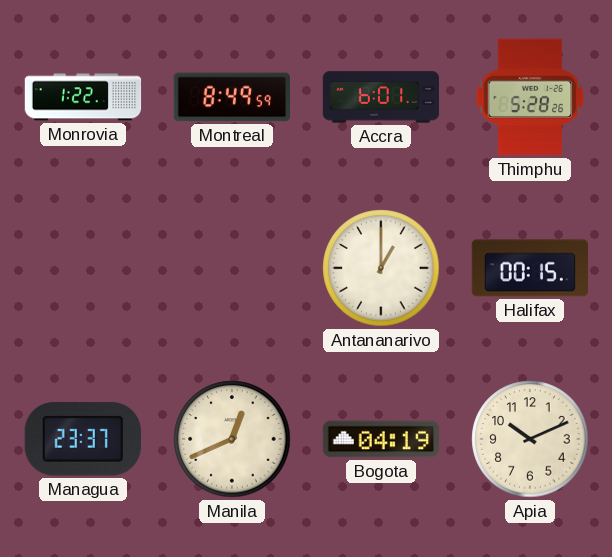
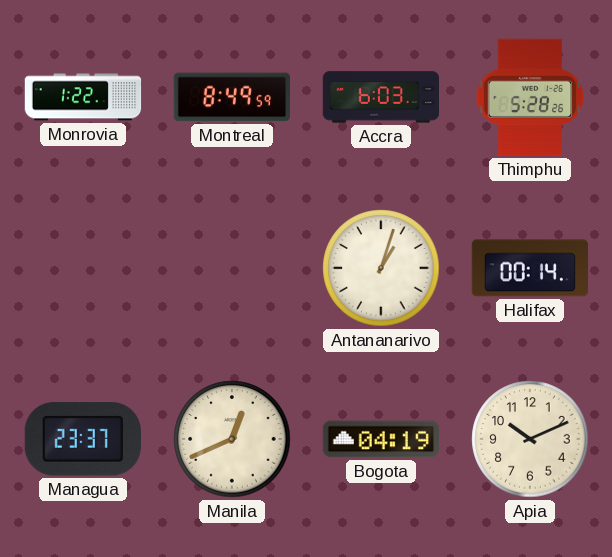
Accra: 6:01 -> 6:03 (381, 97)
Antananarivo: 1:00 -> 1:03 (381, 268)
Halifax: 00:15 -> 00:14 (529, 268)
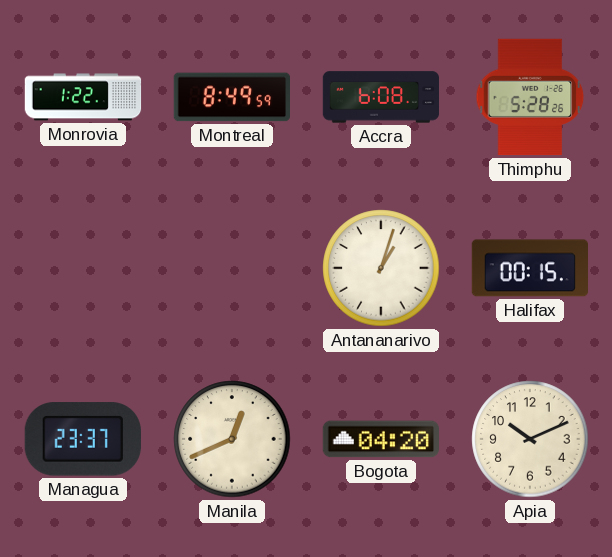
Accra: 6:03 -> 6:08 (381, 97)
Halifax: 00:14 -> 00:15 (529, 268)
Bogota: 04:19 -> 04:20 (380, 439)
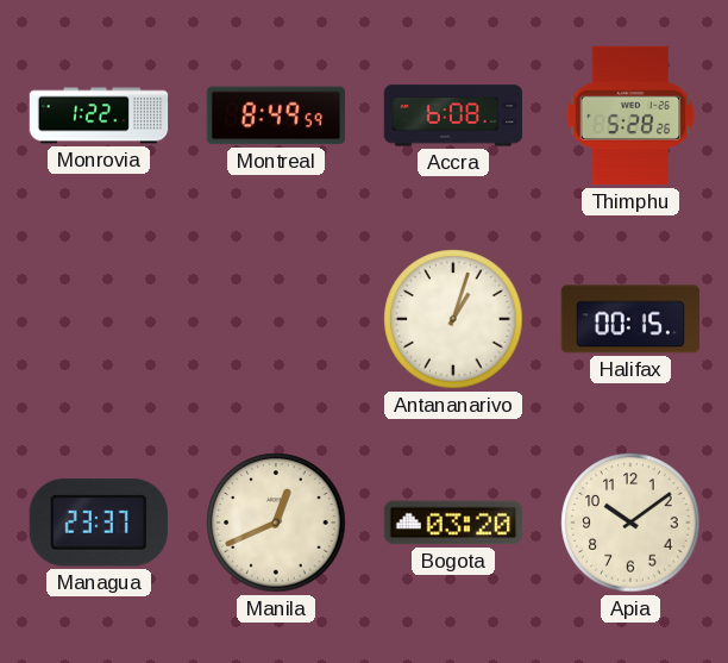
Bogota: 04:20 -> 03:20 (452, 523)
Apia: 10:11 -> 10:09 (630, 523)
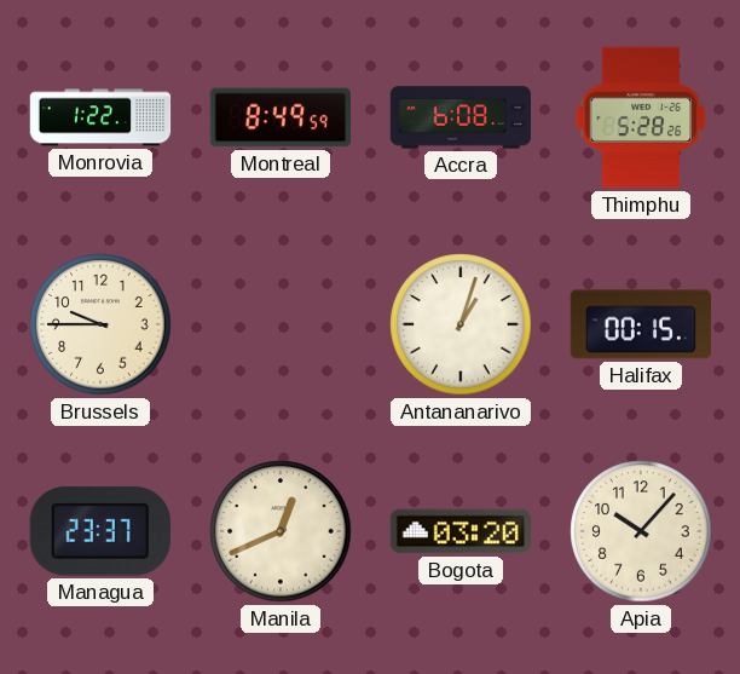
Brussels: none -> 9:45 (100, 324)
Apia: 10:09 -> 10:07 (641, 531)
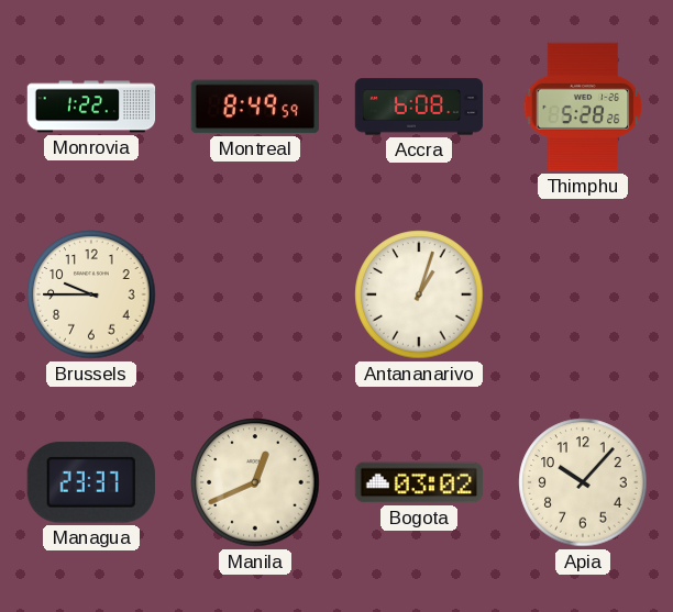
Halifax: 00:15 -> none (640, 324)
Bogota: 03:20 -> 03:02 (418, 482)
